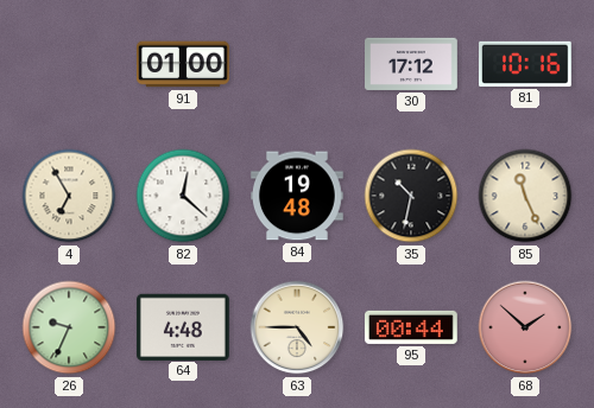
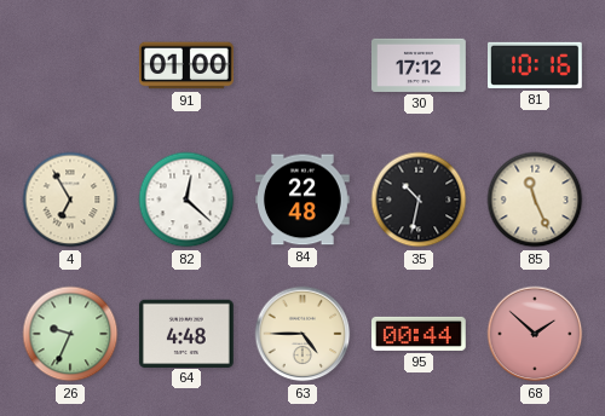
84: 19:48 -> 22:48 (304, 200)
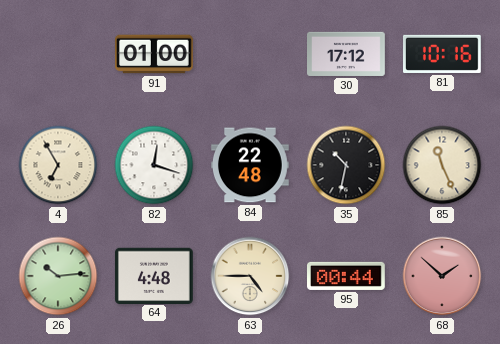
82: 12:22 -> 12:18 (154, 165)
26: 9:34 -> 10:14 (58, 276)
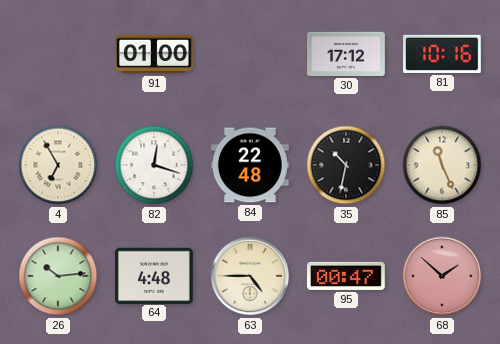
95: 00:44 -> 00:47 (347, 276)
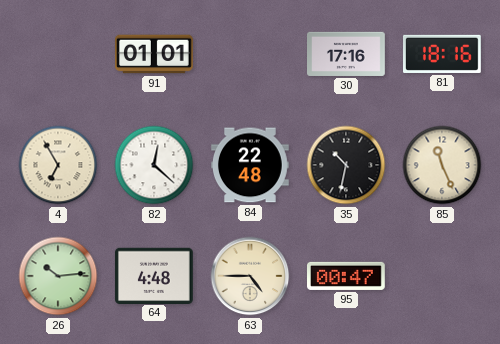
91: 01:00 -> 01:01 (155, 54)
30: 17:12 -> 17:16 (347, 54)
81: 10:16 -> 18:16 (443, 54)
82: 12:18 -> 12:22 (154, 165)
68: 1:52 -> none (442, 276)
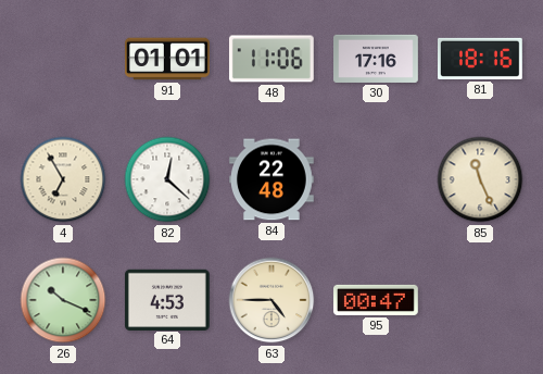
48: none -> 11:06 (271, 59)
35: 10:32 -> none (346, 165)
26: 10:14 -> 10:19 (63, 300)
64: 4:48 -> 4:53 (167, 299)
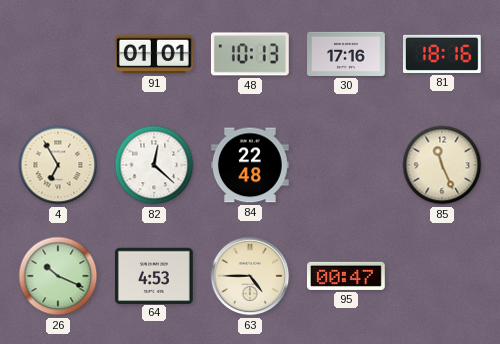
48: 11:06 -> 10:13 (250, 54)
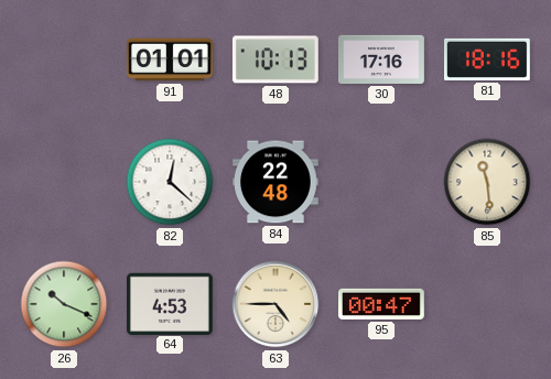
4: 6:55 -> none (58, 165)
85: 11:26 -> 11:29 (487, 182)
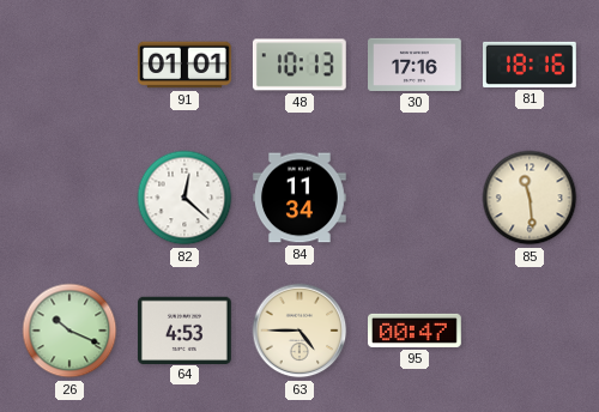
84: 22:48 -> 11:34 (301, 198)
